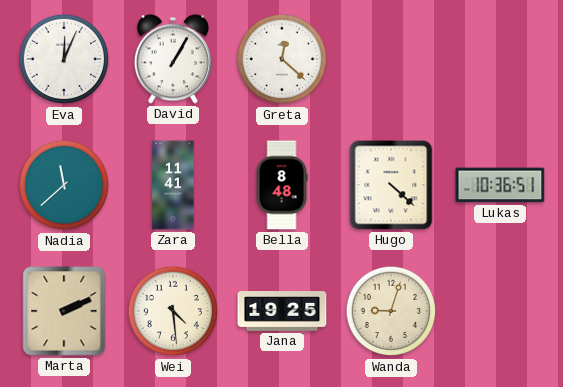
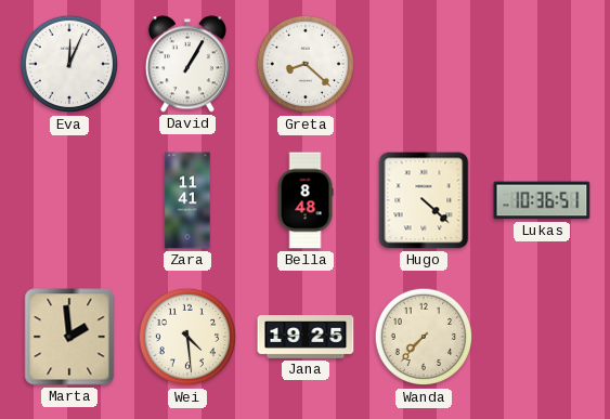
Greta: 12:22 -> 8:22 (306, 64)
Nadia: 11:38 -> none (64, 185)
Marta: 2:11 -> 1:59 (69, 337)
Wanda: 9:03 -> 7:37 (424, 337)
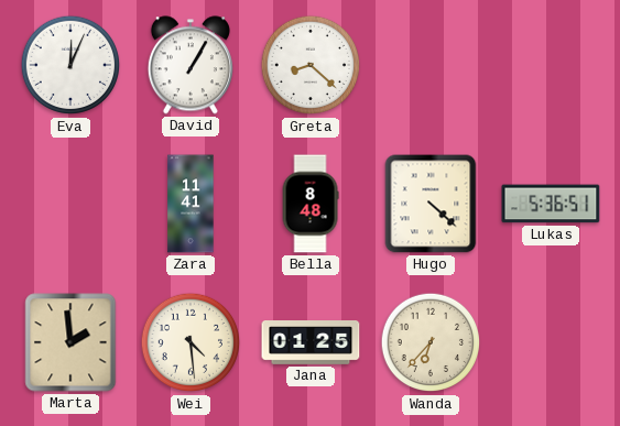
Lukas: 10:36 -> 5:36 (551, 204)
Jana: 19:25 -> 01:25 (311, 343)
Wanda: 7:37 -> 6:37 (431, 342)
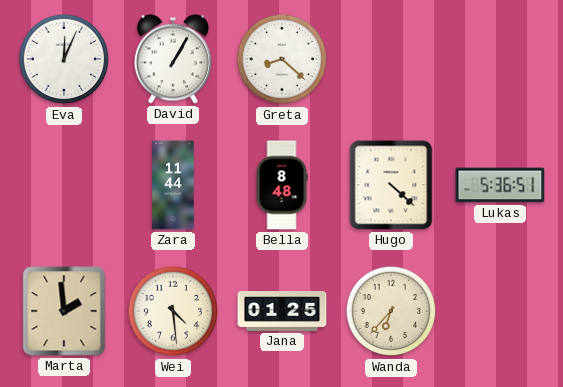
Zara: 11:41 -> 11:44 (173, 185)
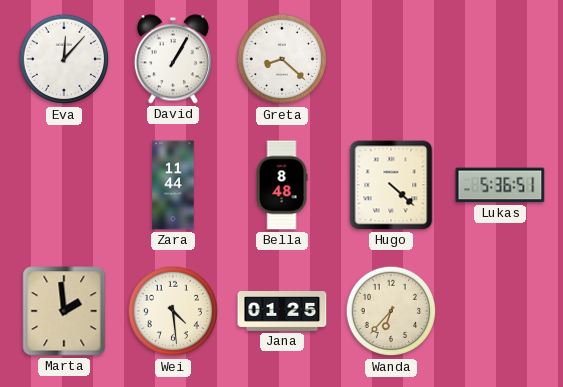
Eva: 12:04 -> 12:07 (64, 59)
